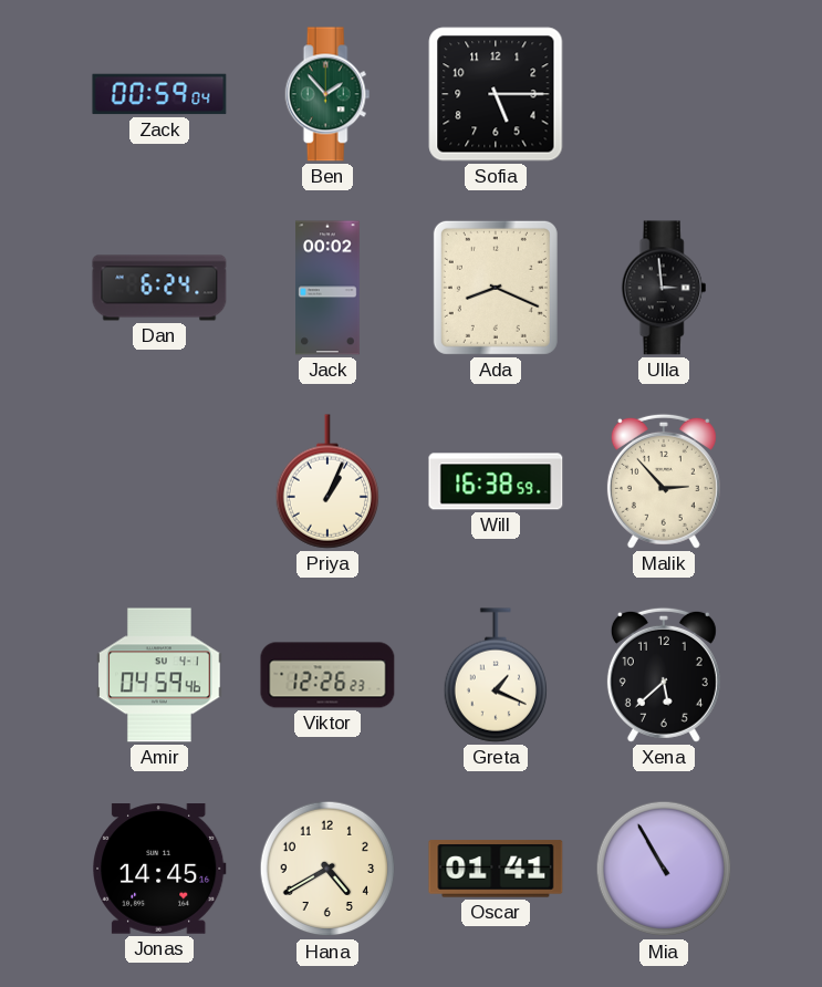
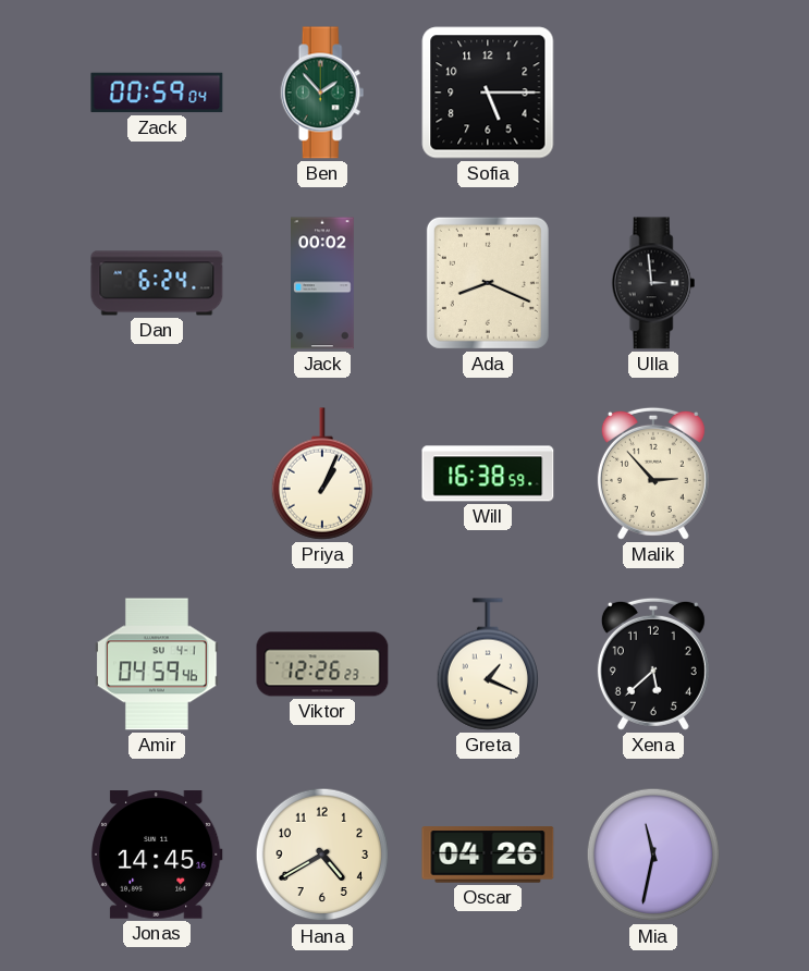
Oscar: 01:41 -> 04:26 (488, 855)
Mia: 10:55 -> 11:32 (653, 855)
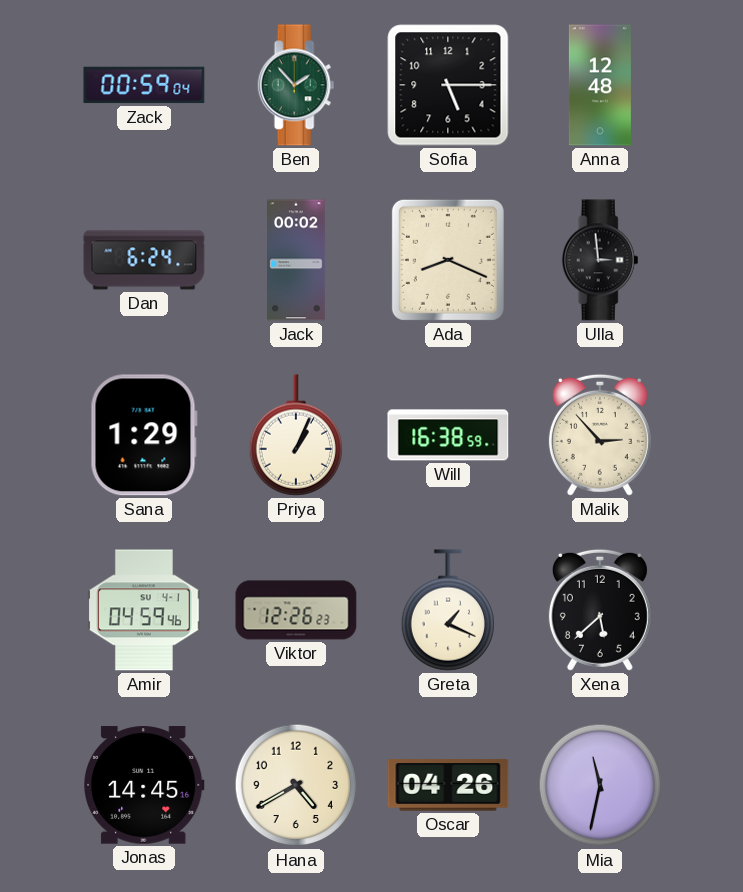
Anna: none -> 12:48 (600, 85)
Sana: none -> 1:29 (144, 435)
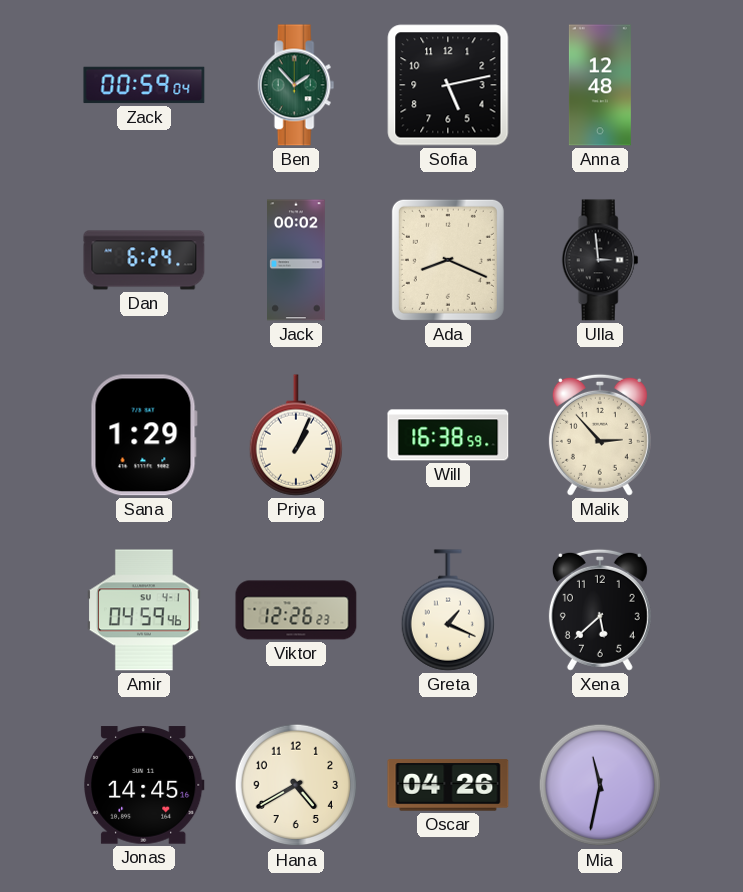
Sofia: 5:15 -> 5:13 (448, 85)
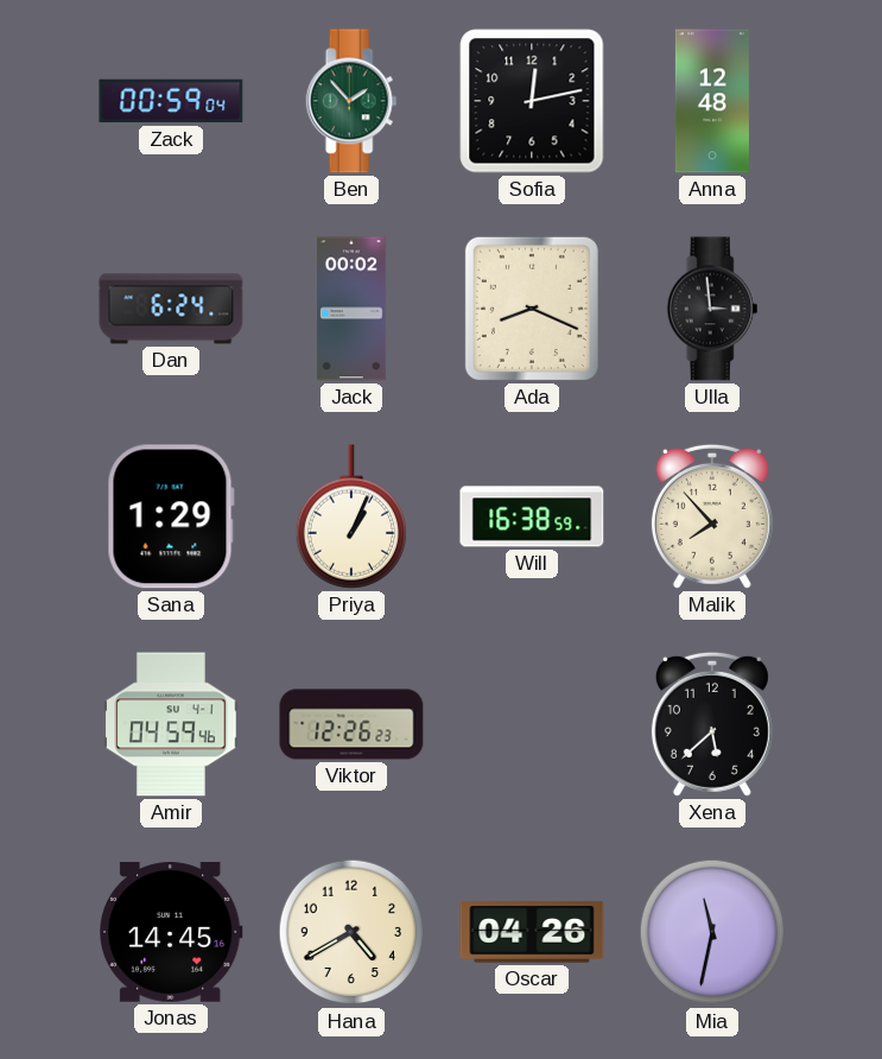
Sofia: 5:13 -> 12:13 (532, 101)
Malik: 2:53 -> 7:53 (712, 516)
Greta: 1:19 -> none (447, 610)
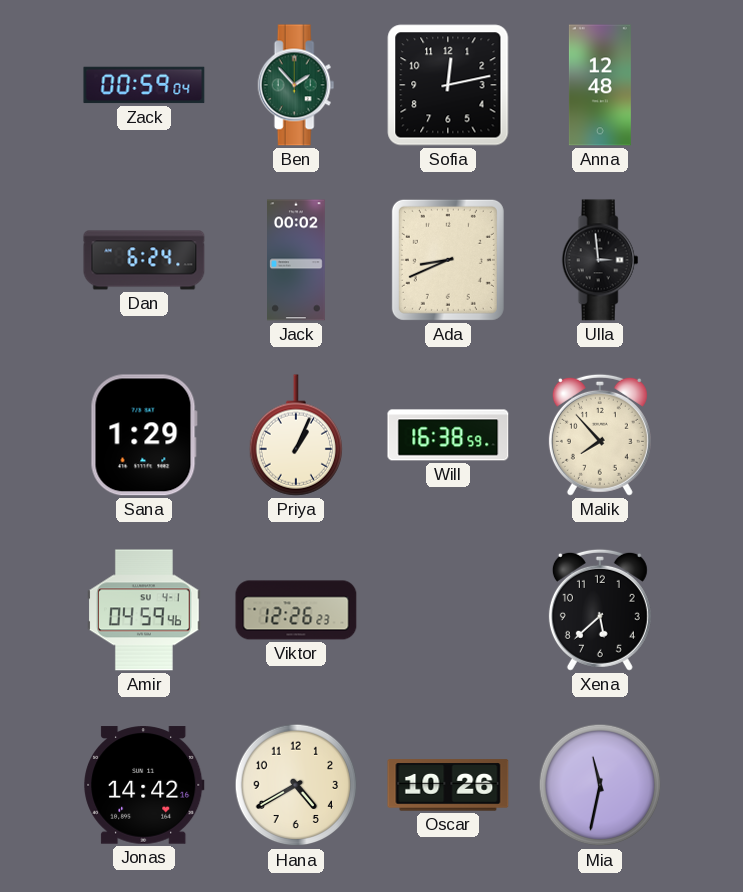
Ada: 8:19 -> 8:41 (448, 260)
Jonas: 14:45 -> 14:42 (145, 785)
Oscar: 04:26 -> 10:26 (448, 785)
